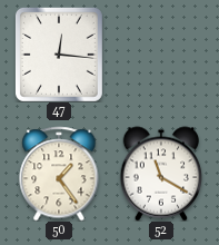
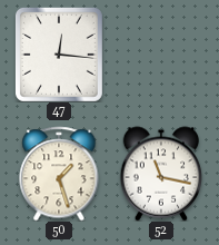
50: 1:24 -> 1:27 (59, 174)
52: 11:20 -> 11:17 (161, 174)
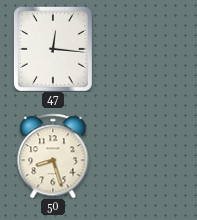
50: 1:27 -> 8:27 (53, 156)
52: 11:17 -> none (161, 174)
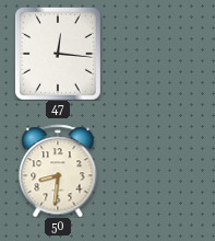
50: 8:27 -> 8:31 (58, 171)
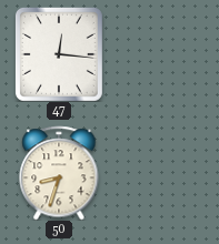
50: 8:31 -> 8:33 (59, 173)
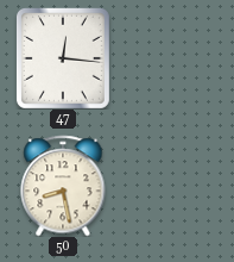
50: 8:33 -> 8:28 (63, 186)
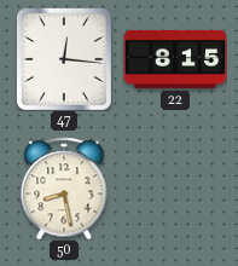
22: none -> 8:15 (175, 59)
